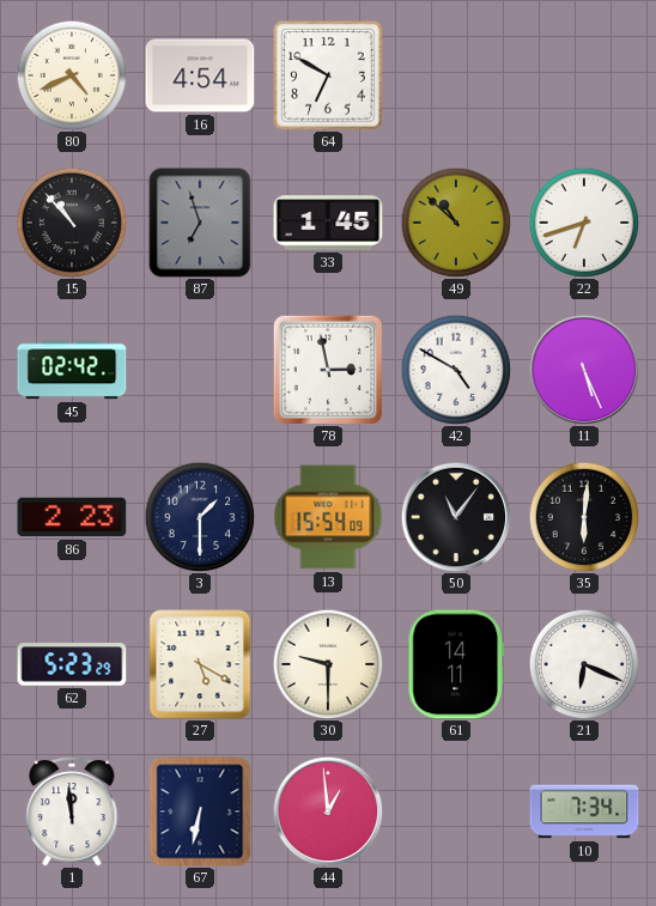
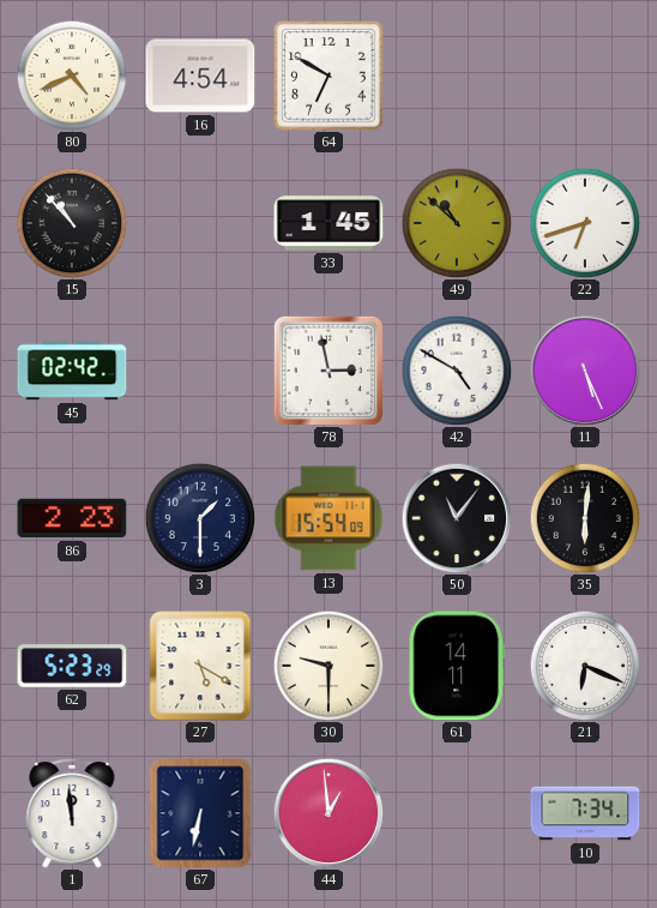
87: 6:57 -> none (200, 223)
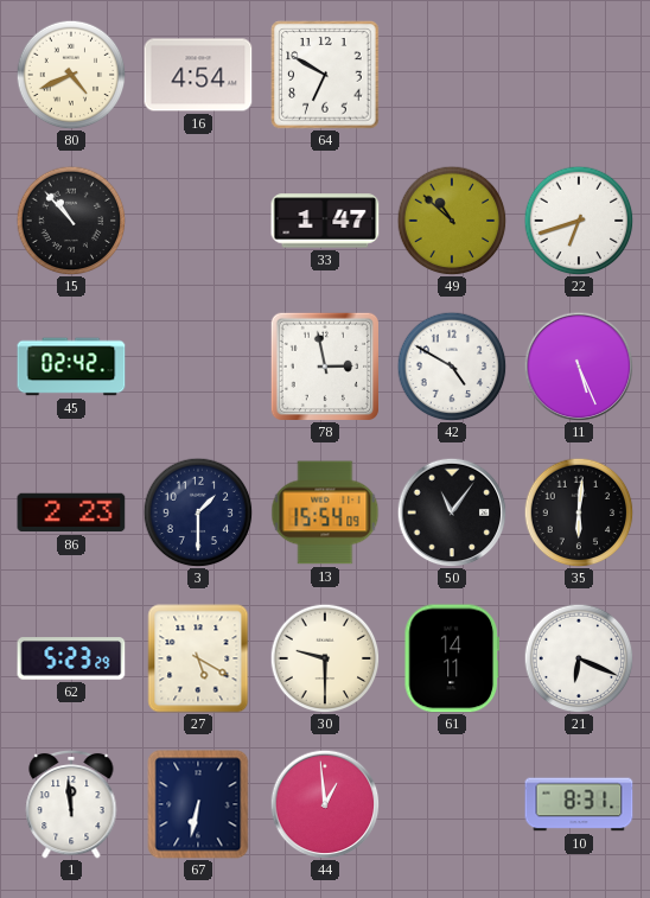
33: 1:45 -> 1:47 (325, 221)
10: 7:34 -> 8:31 (579, 804)
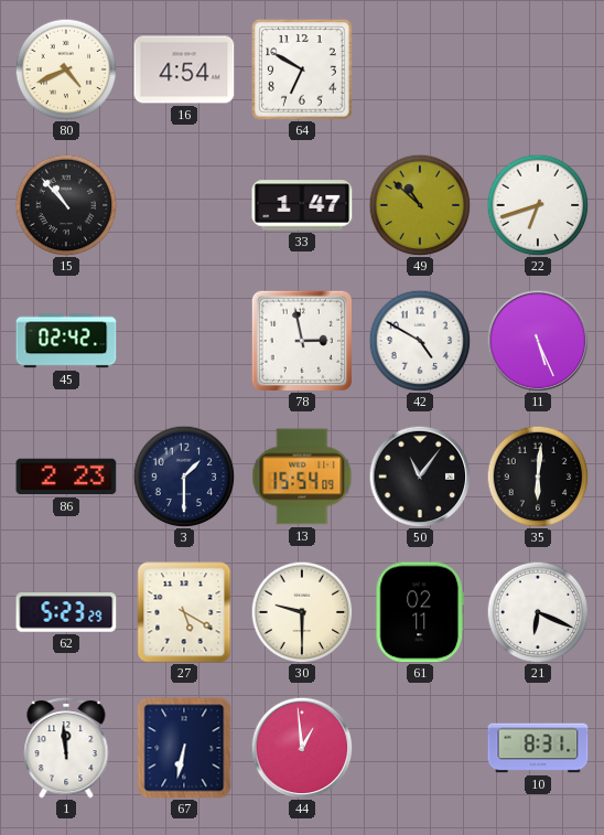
61: 14:11 -> 02:11 (419, 612)
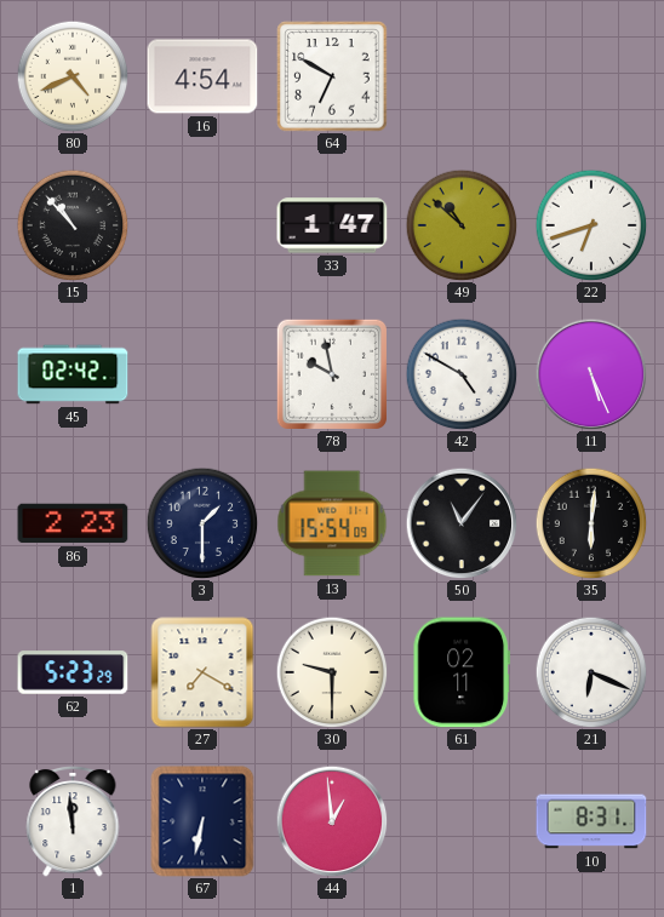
78: 2:58 -> 9:58 (331, 373)
27: 5:20 -> 7:20 (202, 672)
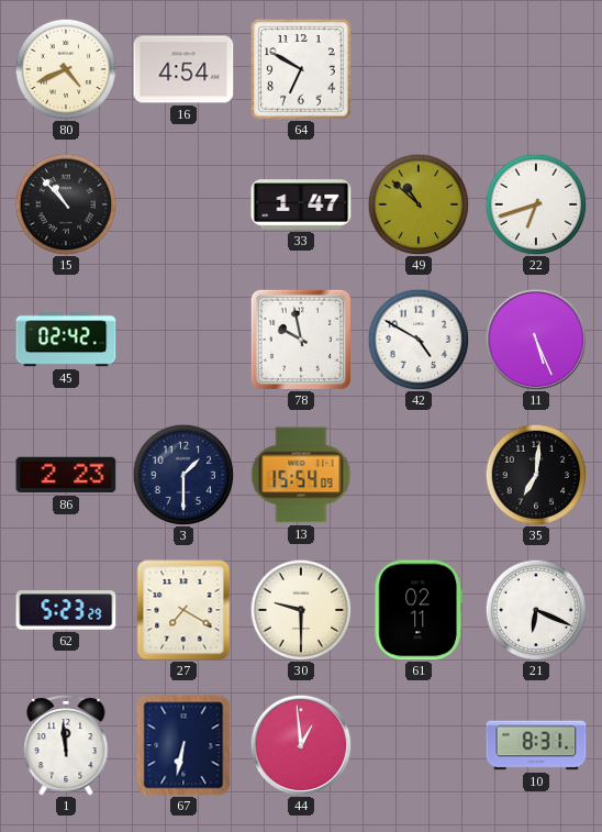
50: 11:06 -> none (462, 523)
35: 6:01 -> 7:01 (536, 475)
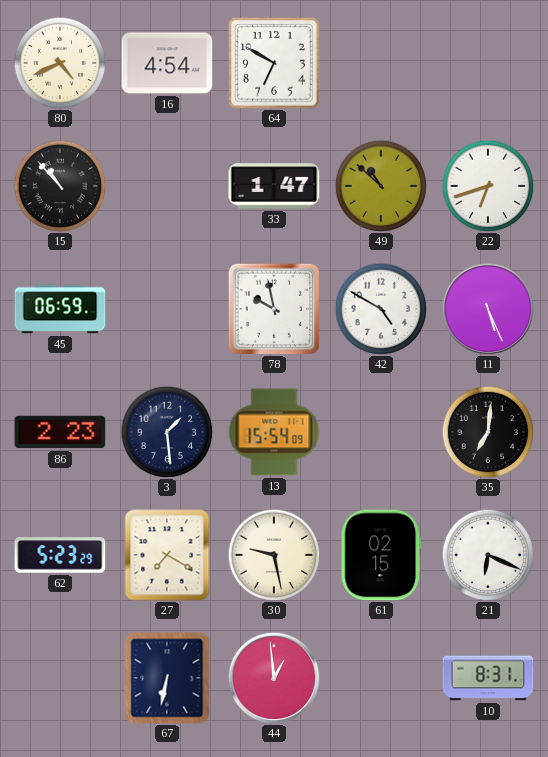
45: 02:42 -> 06:59 (60, 309)
3: 1:30 -> 1:29 (167, 432)
30: 9:30 -> 9:28 (274, 555)
61: 02:11 -> 02:15 (380, 555)
1: 11:59 -> none (66, 745)
